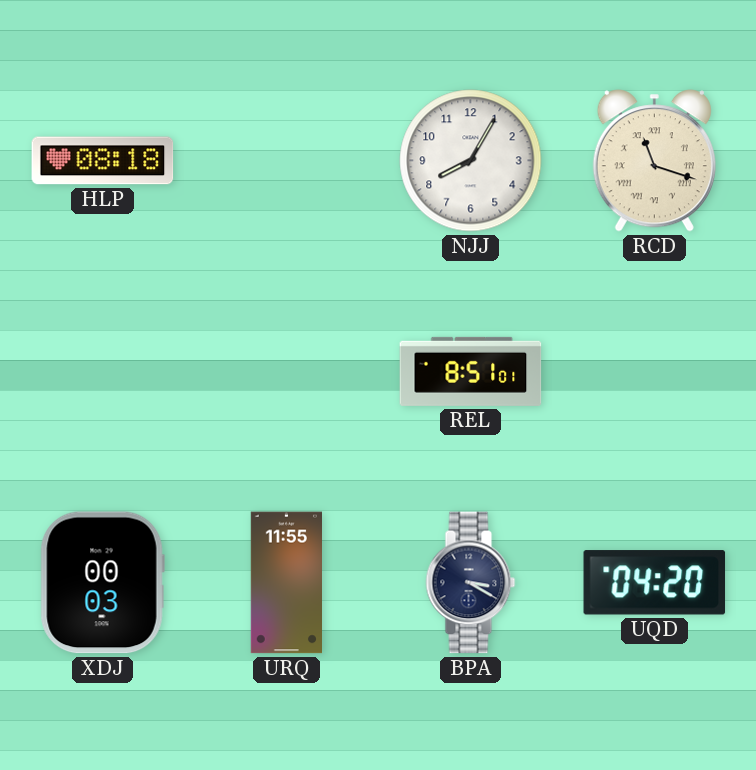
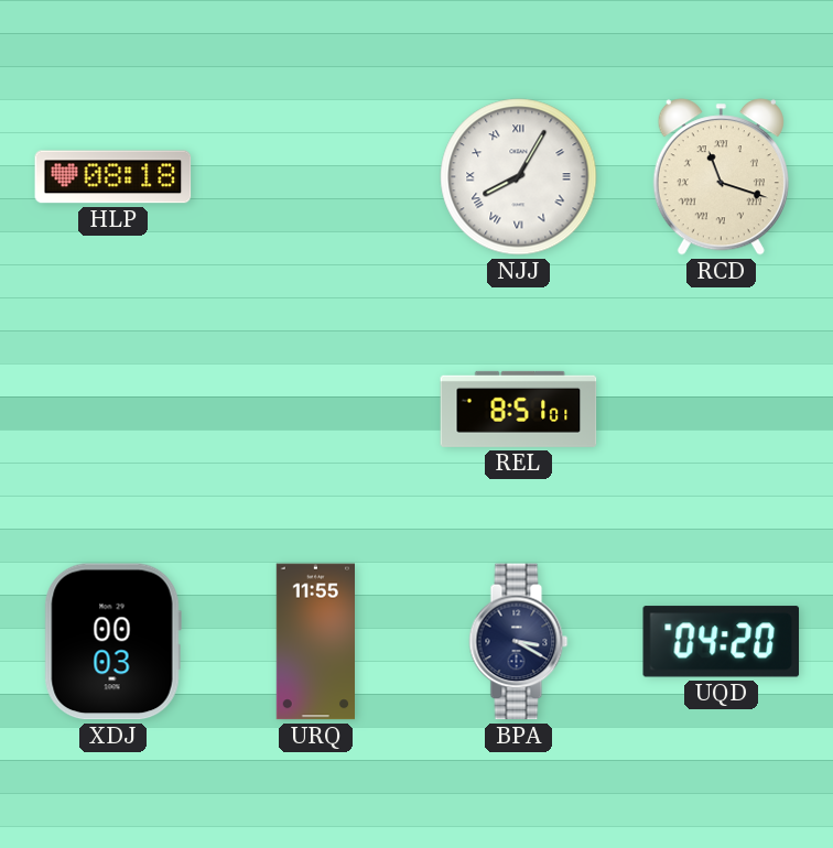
NJJ numerals: Arabic -> Roman (519, 177)
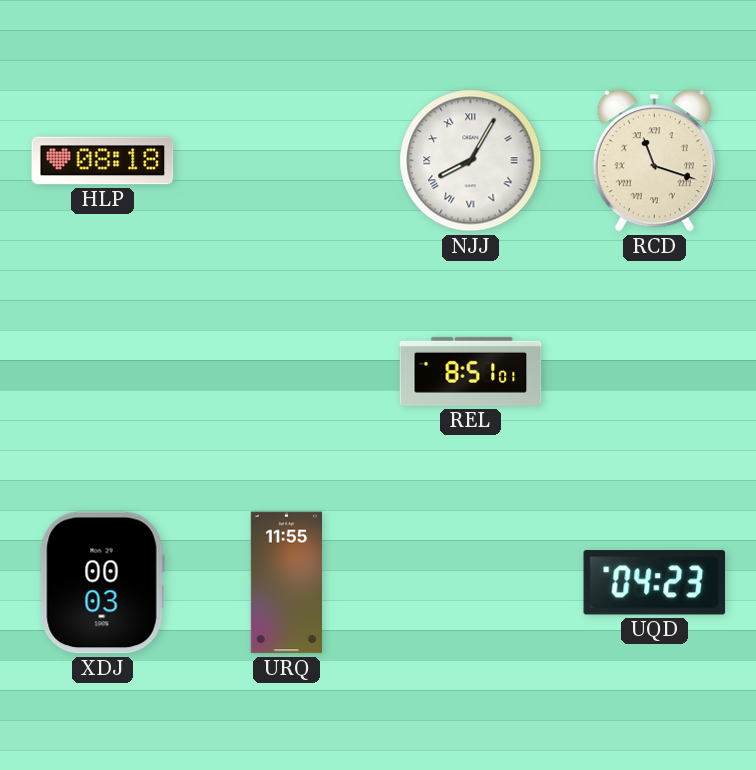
BPA: 3:20 -> none (519, 642)
UQD: 04:20 -> 04:23 (655, 583)
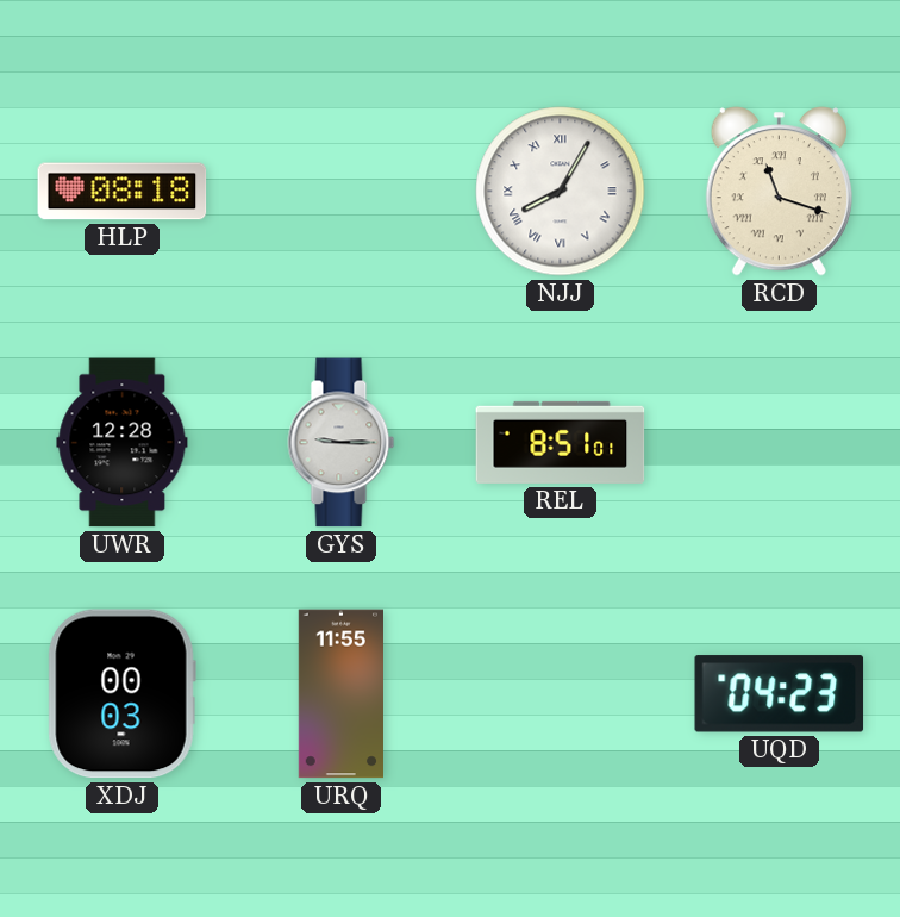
UWR: none -> 12:28 (123, 443)
GYS: none -> 9:15 (342, 443)
